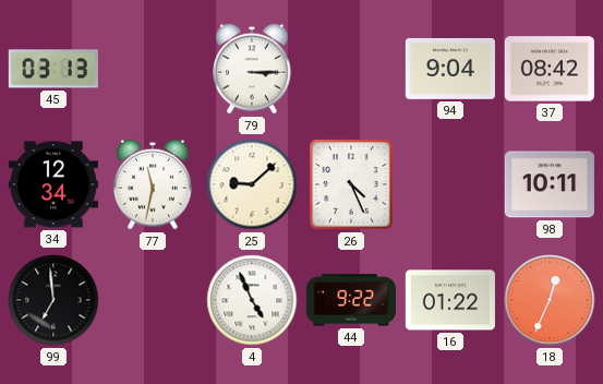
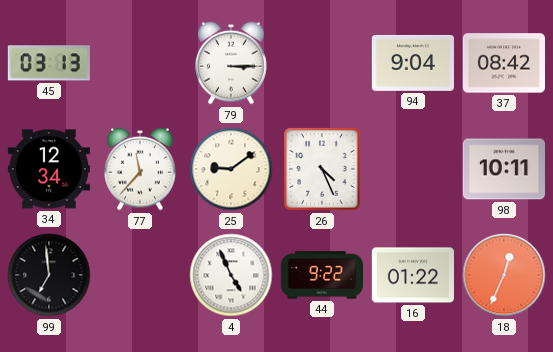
77: 11:32 -> 11:37 (140, 169)
25: 9:08 -> 9:09 (231, 169)
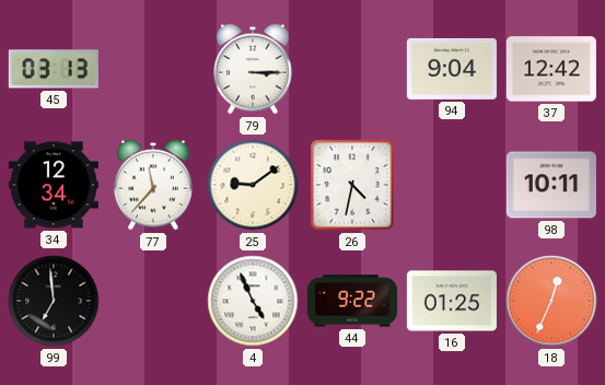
37: 08:42 -> 12:42 (551, 69)
26: 4:26 -> 4:32 (352, 185)
16: 01:22 -> 01:25 (452, 301)
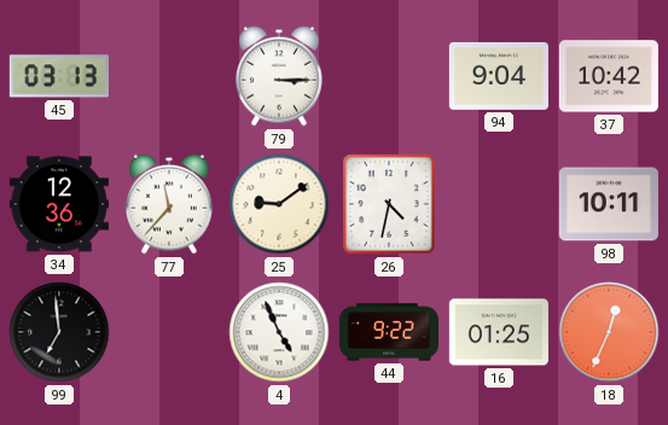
37: 12:42 -> 10:42 (609, 76)
34: 12:34 -> 12:36 (59, 204)
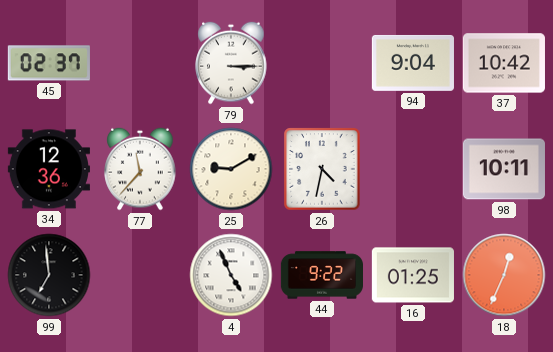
45: 03:13 -> 02:37 (49, 63)
25: 9:09 -> 9:10 (231, 169)
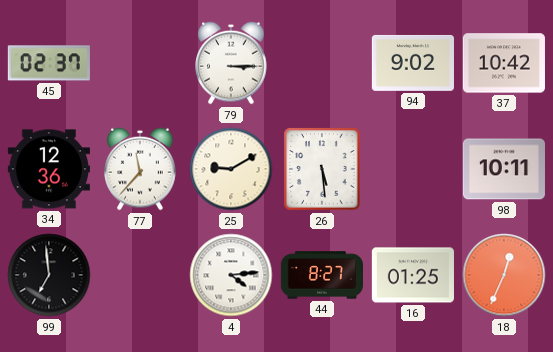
94: 9:04 -> 9:02 (413, 63)
26: 4:32 -> 5:29 (322, 169)
4: 4:56 -> 4:14 (231, 275)
44: 9:22 -> 8:27 (321, 275)
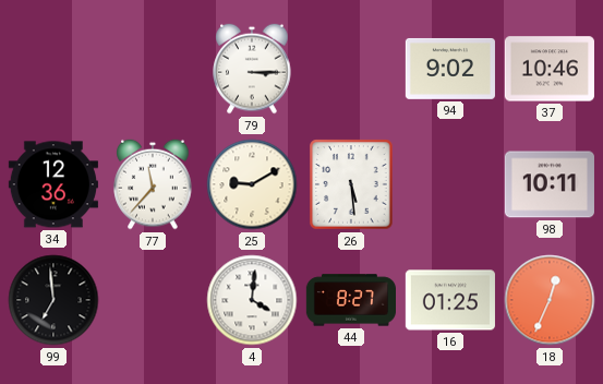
45: 02:37 -> none (49, 63)
37: 10:42 -> 10:46 (550, 69)
4: 4:14 -> 4:01 (252, 300)
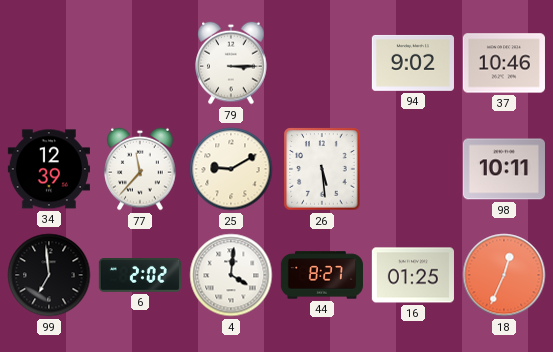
34: 12:36 -> 12:39 (49, 169)
6: none -> 2:02 (140, 275)
